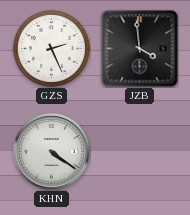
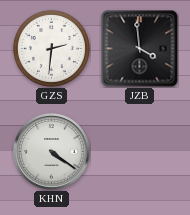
GZS: 2:26 -> 2:31 (51, 48)
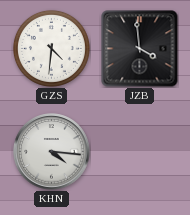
GZS: 2:31 -> 4:31 (51, 48)
KHN: 4:21 -> 4:16 (52, 152)
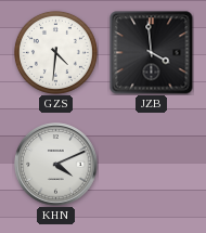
KHN: 4:16 -> 4:11 (56, 165)
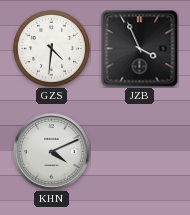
JZB: 3:59 -> 3:56 (140, 49)
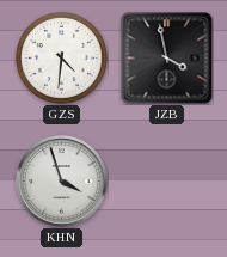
JZB: 3:56 -> 3:58 (167, 59)
KHN: 4:11 -> 3:57 (62, 182)
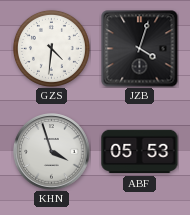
JZB: 3:58 -> 4:03 (140, 49)
ABF: none -> 05:53 (140, 152)
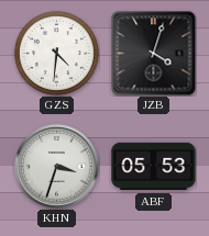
KHN: 3:57 -> 3:33 (57, 167)
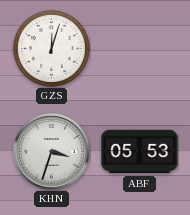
GZS: 4:31 -> 12:03 (51, 48)
JZB: 4:03 -> none (154, 54)
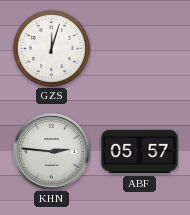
KHN: 3:33 -> 2:46 (52, 152)
ABF: 05:53 -> 05:57 (140, 152)
